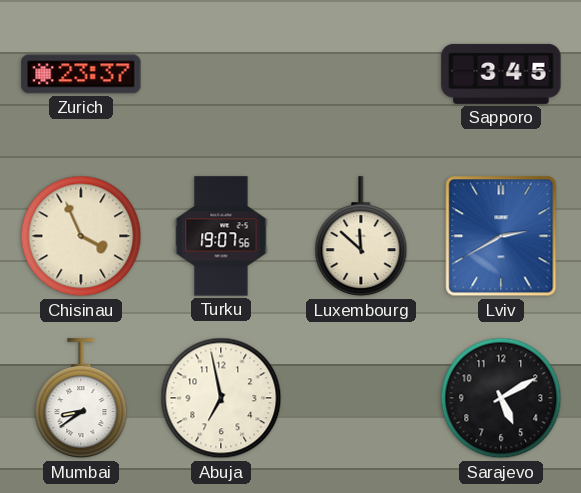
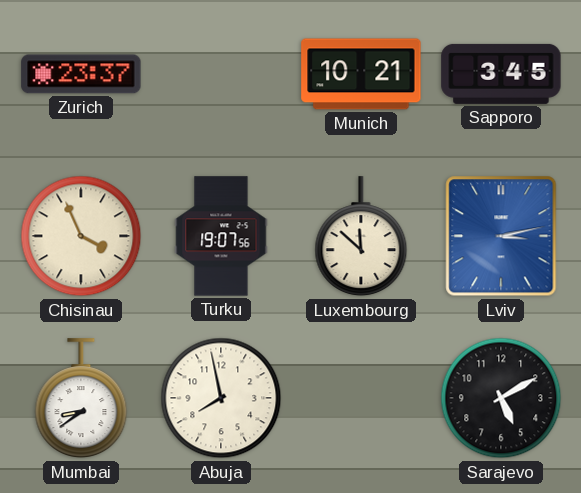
Munich: none -> 10:21 (361, 74)
Lviv: 2:40 -> 3:13 (501, 236)
Abuja: 6:58 -> 7:58 (221, 398)
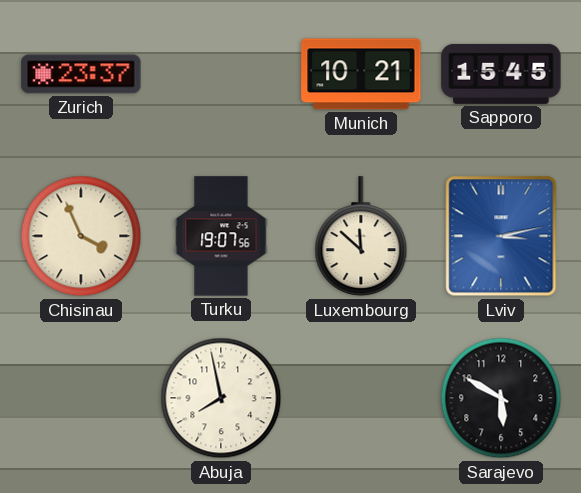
Sapporo: 3:45 -> 15:45 (501, 74)
Mumbai: 8:39 -> none (81, 399)
Sarajevo: 5:10 -> 5:50 (501, 398)
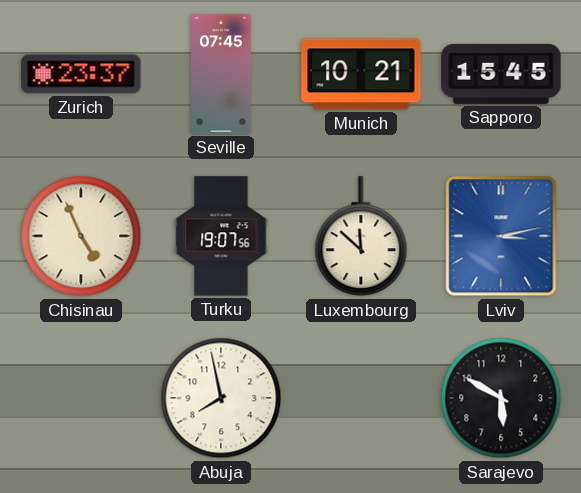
Seville: none -> 07:45 (221, 74)
Chisinau: 3:56 -> 4:56 (81, 236)
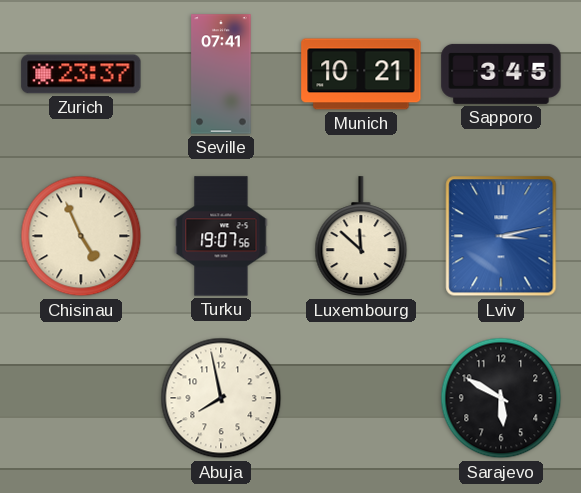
Seville: 07:45 -> 07:41 (221, 74)
Sapporo: 15:45 -> 3:45 (501, 74)
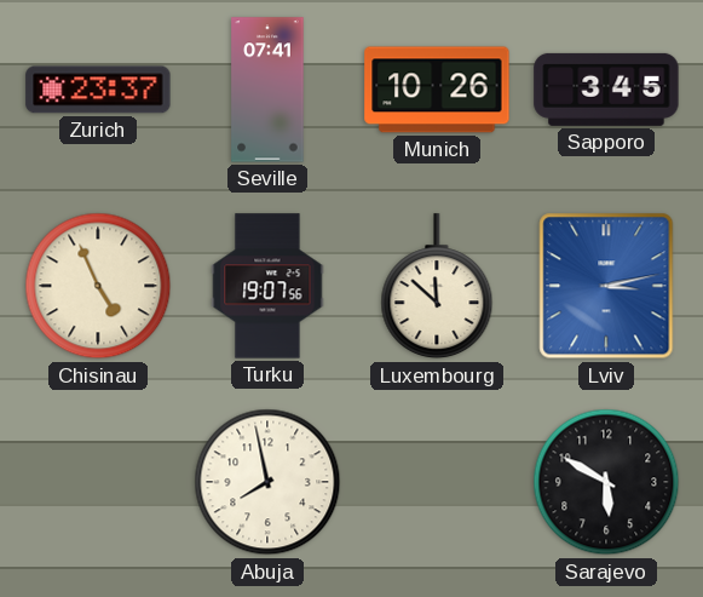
Munich: 10:21 -> 10:26 (437, 90)
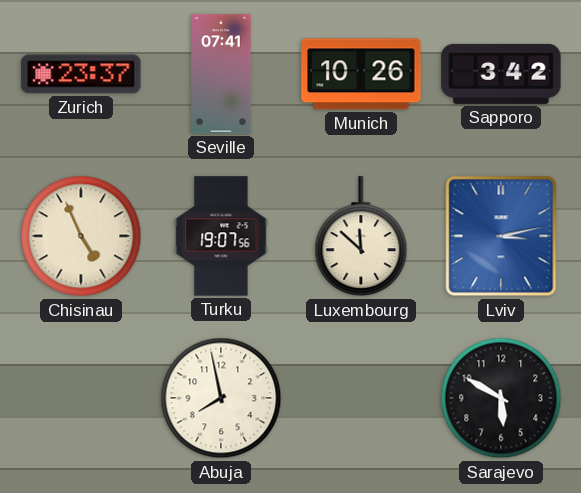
Sapporo: 3:45 -> 3:42 (501, 74)
